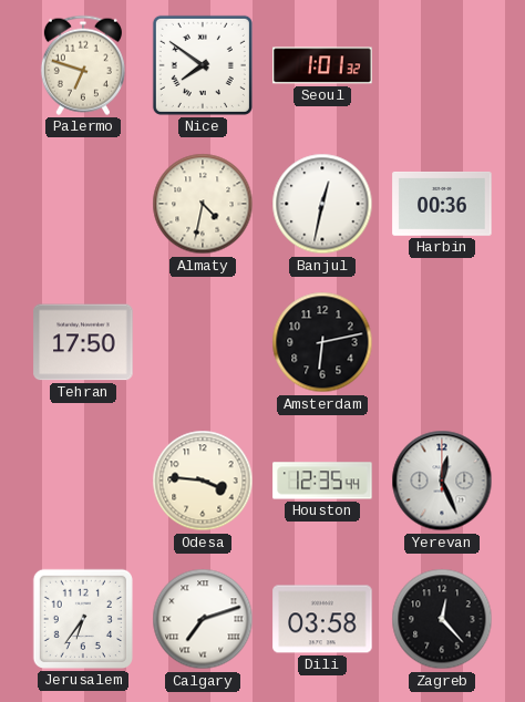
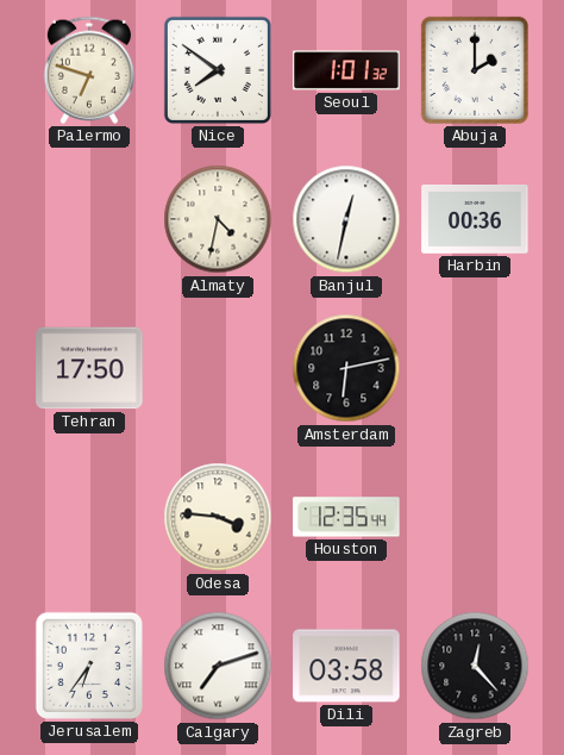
Abuja: none -> 2:00 (475, 70)
Yerevan: 12:26 -> none (442, 481)
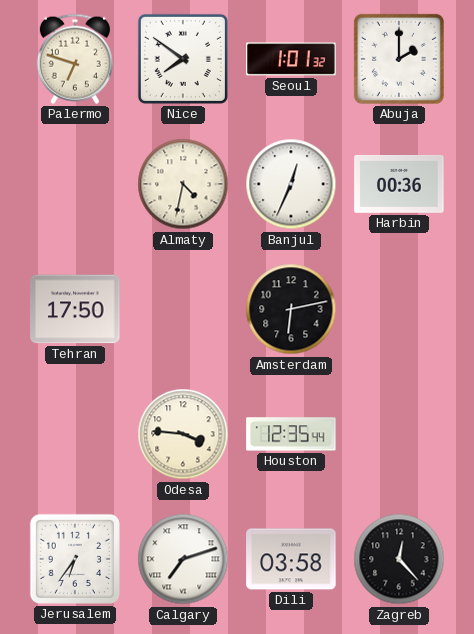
Banjul: 12:32 -> 12:34 (291, 184)
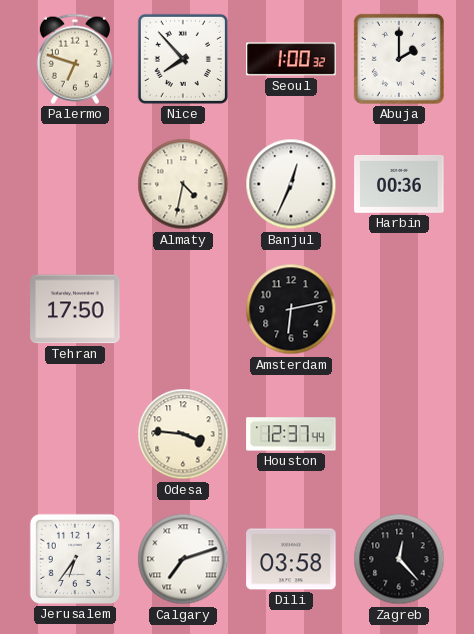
Nice: 7:51 -> 7:53 (183, 59)
Seoul: 1:01 -> 1:00 (291, 59)
Houston: 12:35 -> 12:37 (291, 434)
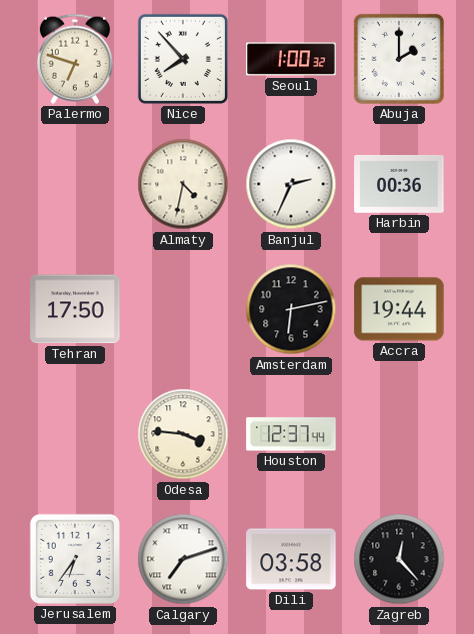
Banjul: 12:34 -> 2:34 (291, 184)
Accra: none -> 19:44 (399, 309)
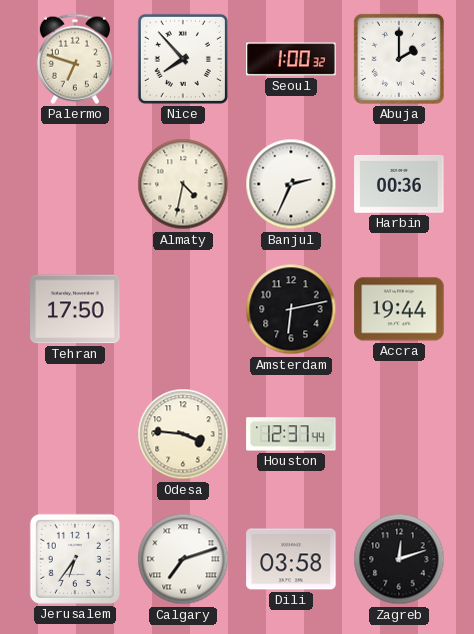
Zagreb: 12:23 -> 12:12 (399, 559)
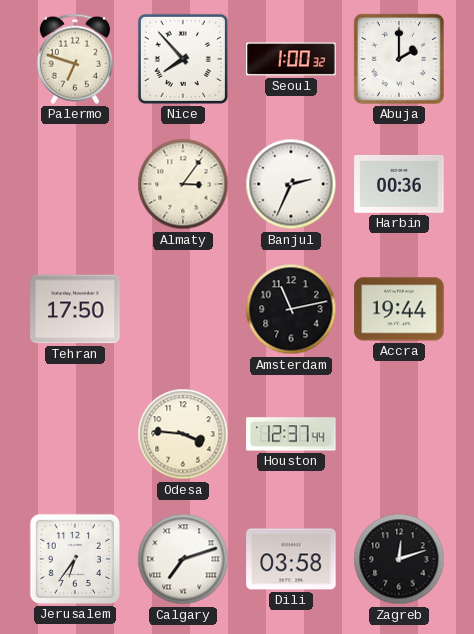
Almaty: 4:32 -> 3:06 (183, 184)
Amsterdam: 6:13 -> 11:13 (291, 309)
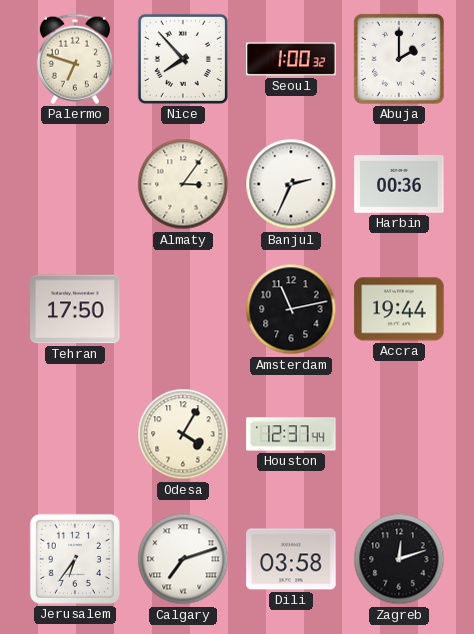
Odesa: 3:46 -> 4:05 (183, 434)
